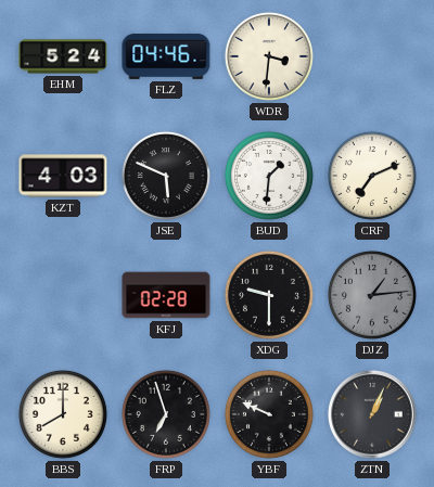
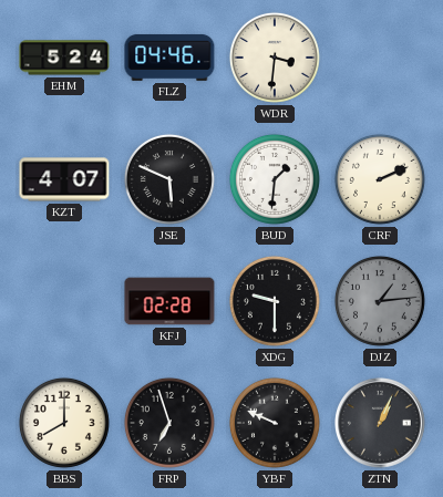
KZT: 4:03 -> 4:07 (64, 179)
CRF: 7:11 -> 2:11 (380, 179)
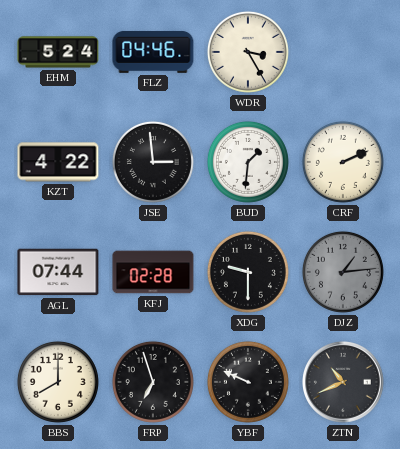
WDR: 3:31 -> 3:25 (248, 52)
KZT: 4:07 -> 4:22 (58, 162)
JSE: 5:49 -> 2:59 (153, 162)
AGL: none -> 07:44 (58, 272)
ZTN: 1:04 -> 10:41 (344, 383)
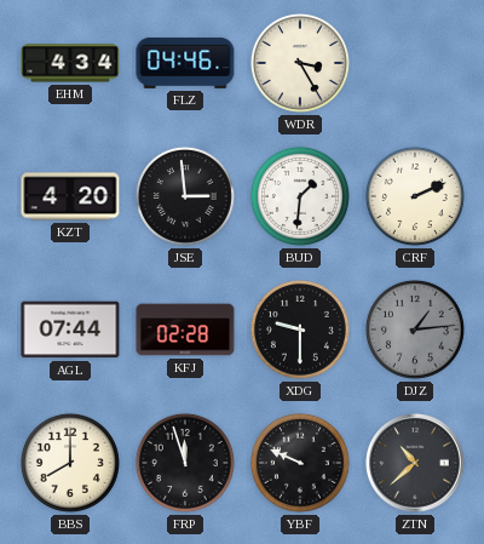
EHM: 5:24 -> 4:34 (70, 63)
KZT: 4:22 -> 4:20 (70, 196)
FRP: 6:57 -> 11:57 (185, 463)
ZTN: 10:41 -> 10:38 (416, 464)
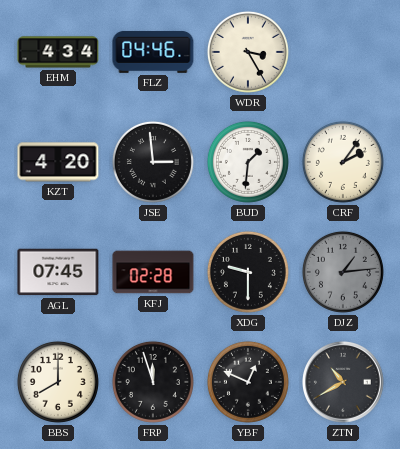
CRF: 2:11 -> 2:06 (343, 162)
AGL: 07:44 -> 07:45 (58, 272)
YBF: 9:49 -> 12:49 (248, 382)
ZTN: 10:38 -> 10:40 (344, 383)
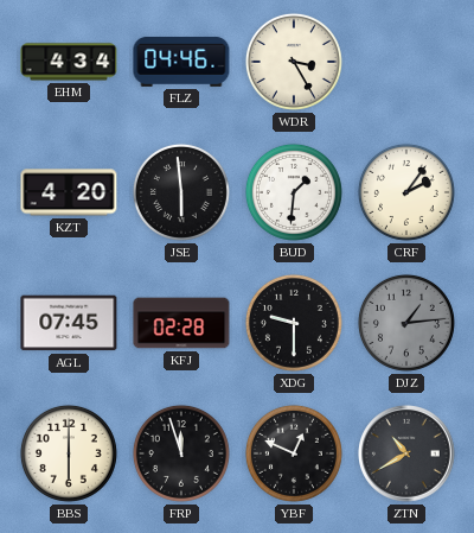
JSE: 2:59 -> 5:59 (181, 192)
BBS: 8:00 -> 6:00 (69, 453)
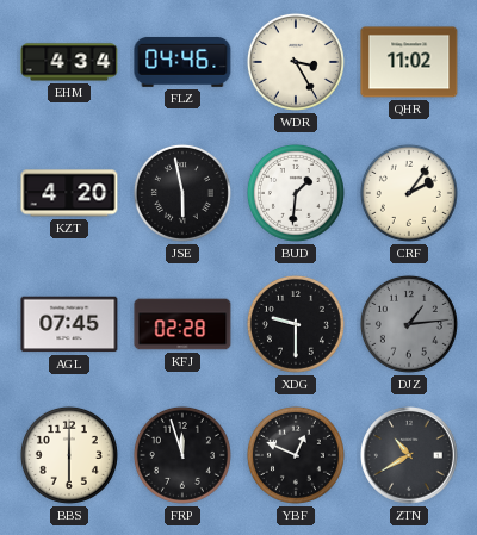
QHR: none -> 11:02 (409, 62)
JSE: 5:59 -> 5:58 (182, 193)
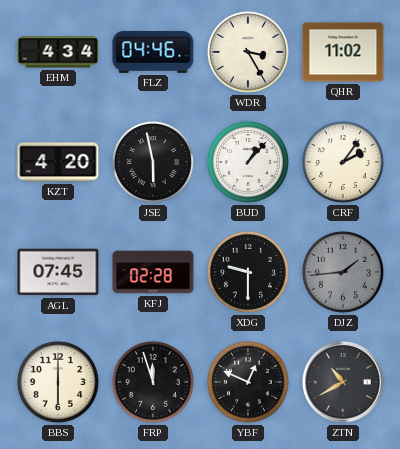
BUD: 1:31 -> 1:07 (248, 162)
DJZ: 1:14 -> 1:44 (343, 272)
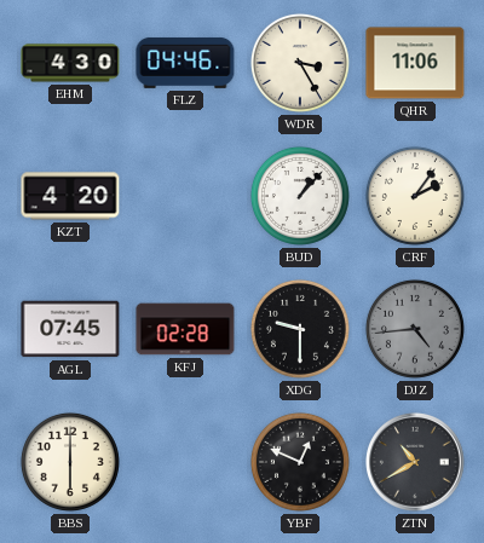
EHM: 4:34 -> 4:30 (70, 63)
QHR: 11:02 -> 11:06 (415, 63)
JSE: 5:58 -> none (153, 162)
DJZ: 1:44 -> 4:44 (415, 329)
FRP: 11:57 -> none (153, 382)
